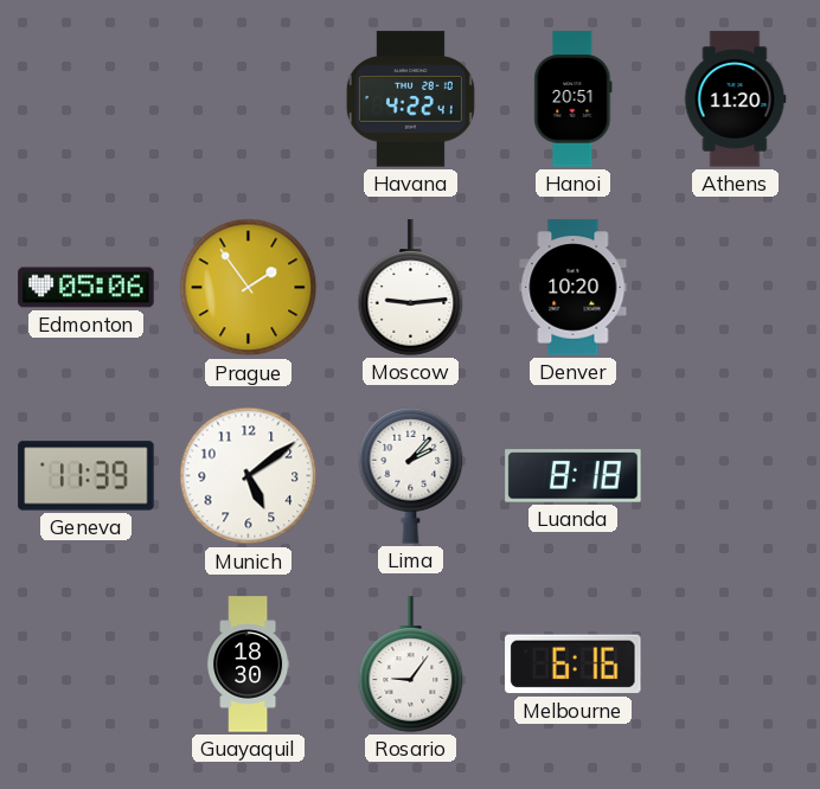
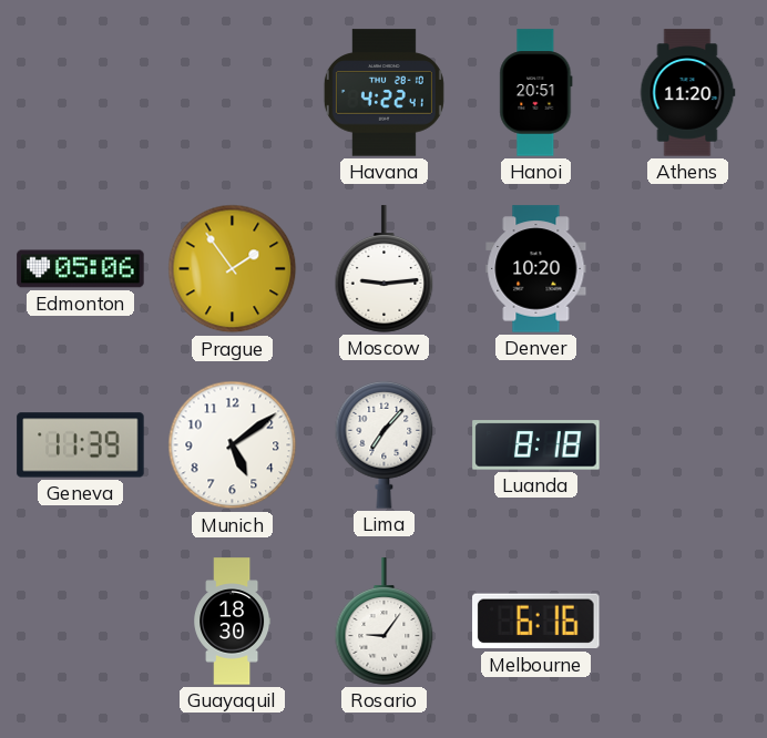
Lima: 2:07 -> 7:07 (385, 444)
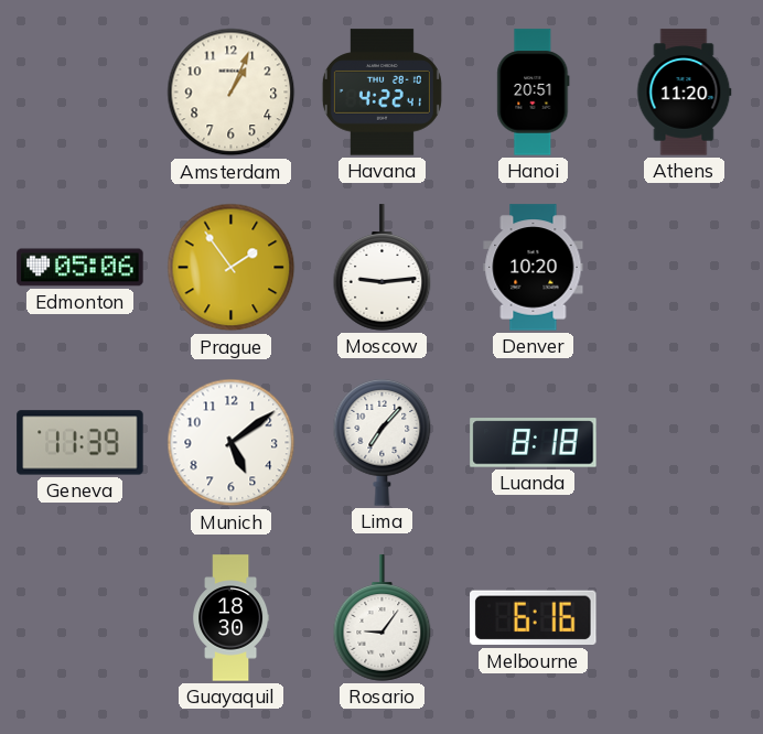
Amsterdam: none -> 1:04 (232, 93)
